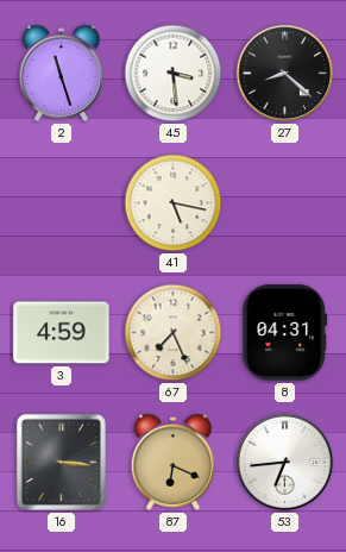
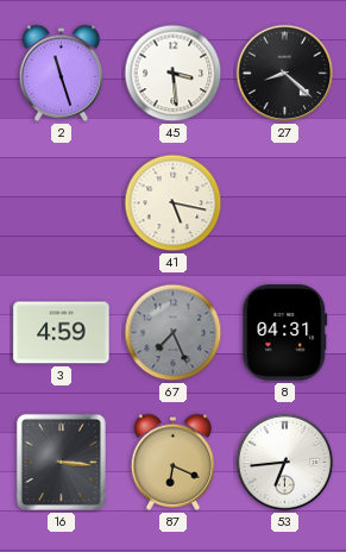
67 dial: cream -> grey (174, 333)
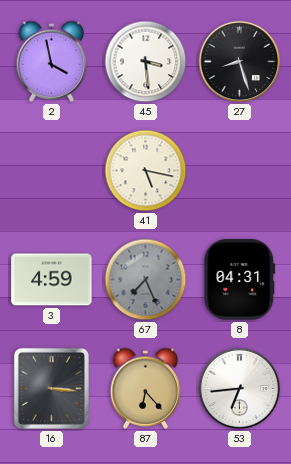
2: 11:27 -> 3:58 (52, 61)
27: 8:22 -> 8:27 (240, 62)
87: 6:19 -> 6:23 (146, 388)
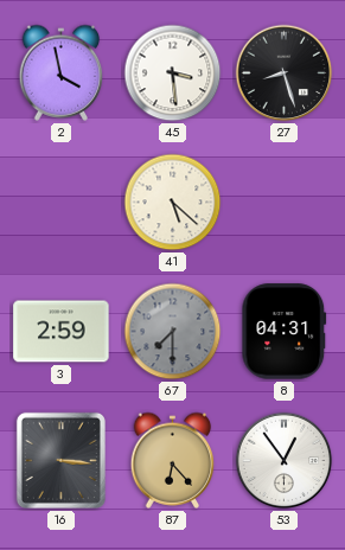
41: 5:17 -> 5:22 (173, 203)
3: 4:59 -> 2:59 (62, 332)
67: 7:26 -> 7:30 (173, 332)
53: 6:44 -> 12:54 (285, 461)
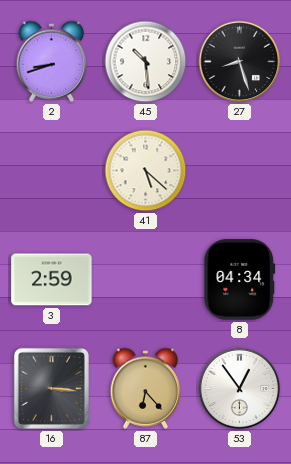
2: 3:58 -> 8:42 (52, 61)
45: 3:29 -> 10:29 (146, 62)
67: 7:30 -> none (173, 332)
8: 04:31 -> 04:34 (240, 280)
